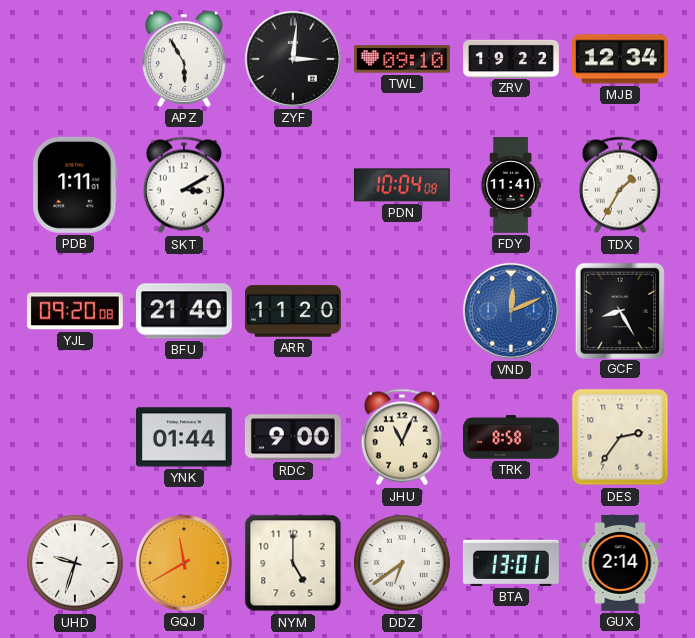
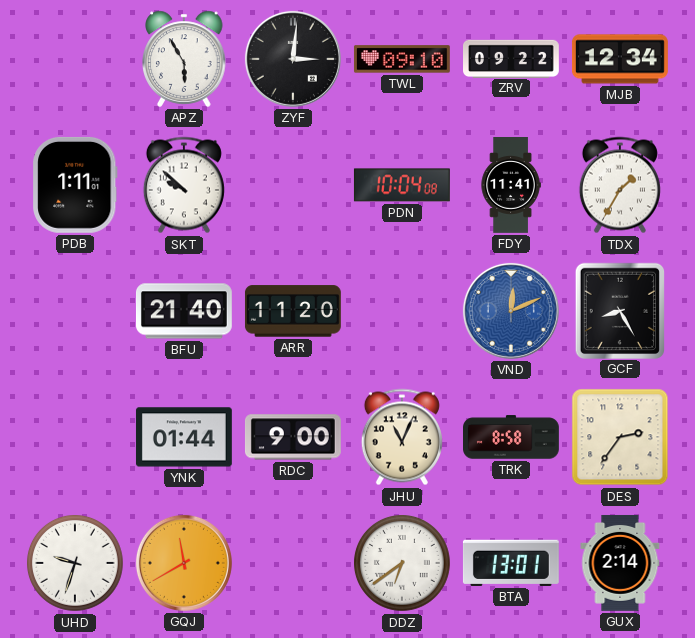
ZRV: 19:22 -> 09:22 (512, 58)
SKT: 3:10 -> 9:52 (184, 185)
YJL: 09:20 -> none (75, 311)
NYM: 5:00 -> none (293, 563)
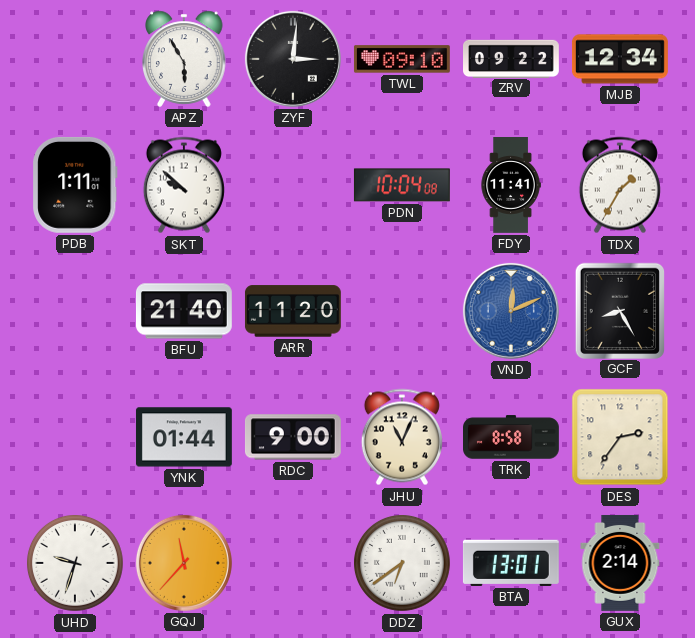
GQJ: 11:40 -> 11:37 (184, 563)
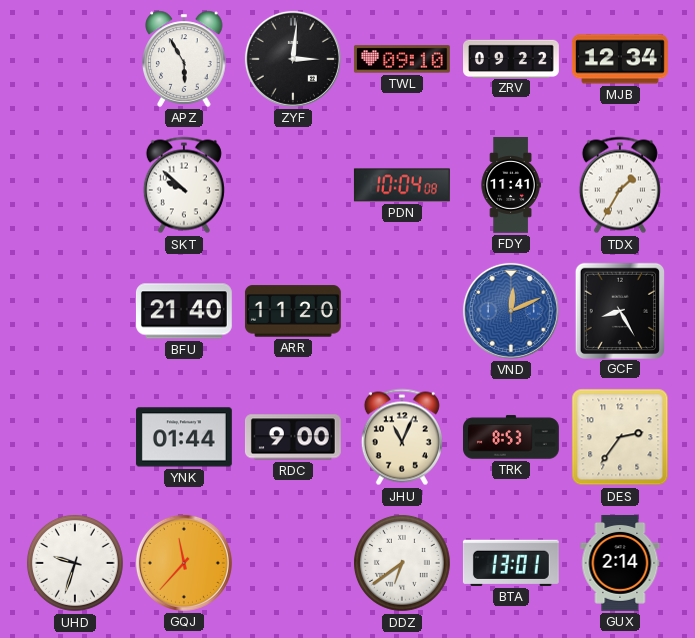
PDB: 1:11 -> none (76, 185)
TRK: 8:58 -> 8:53 (512, 437)
